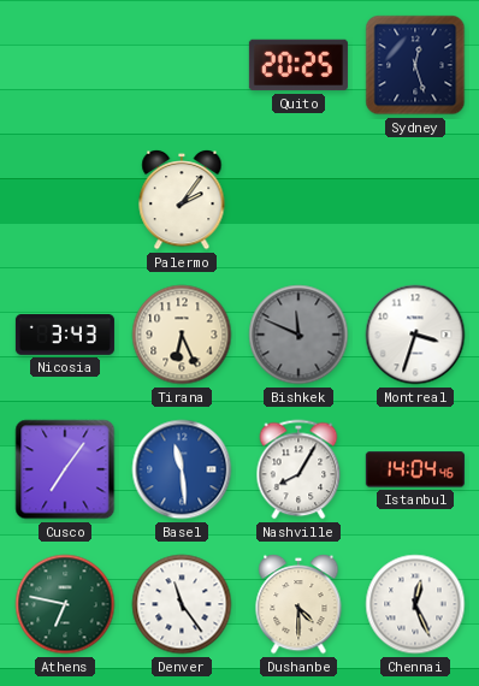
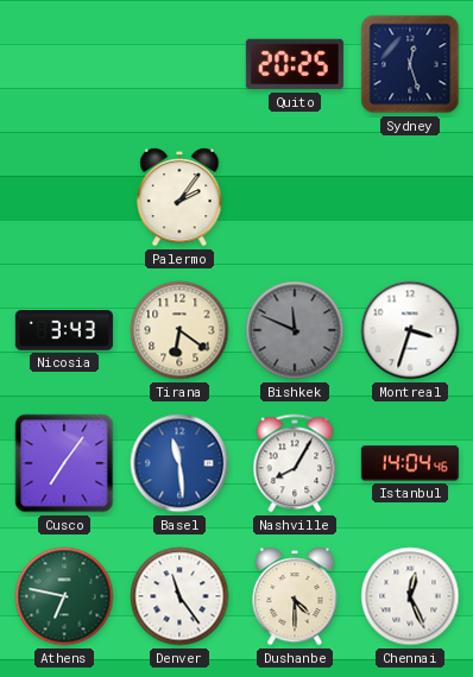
Tirana: 6:26 -> 6:21 (179, 330)
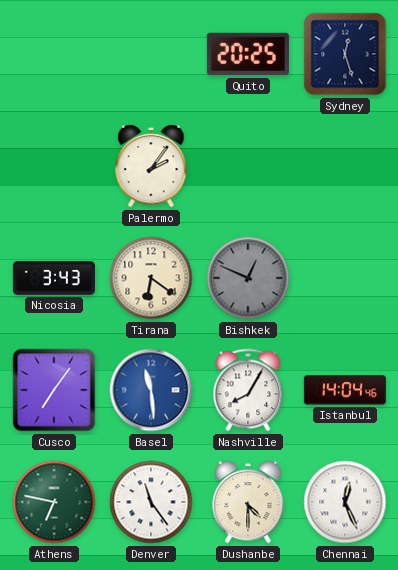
Bishkek: 11:49 -> 12:49 (248, 278)
Montreal: 3:33 -> none (410, 330)
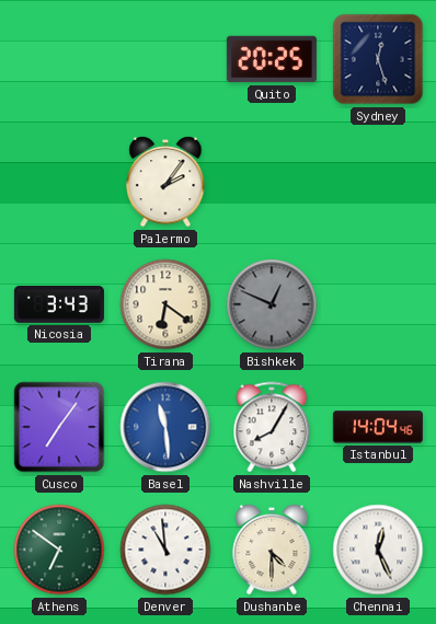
Athens: 6:47 -> 6:51 (59, 550)
Denver: 11:24 -> 10:59 (165, 550)
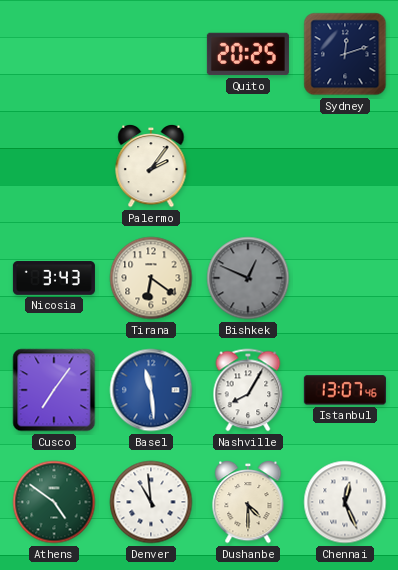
Sydney: 12:27 -> 12:12 (345, 54)
Istanbul: 14:04 -> 13:07 (345, 390)
Athens: 6:51 -> 4:51 (54, 502)
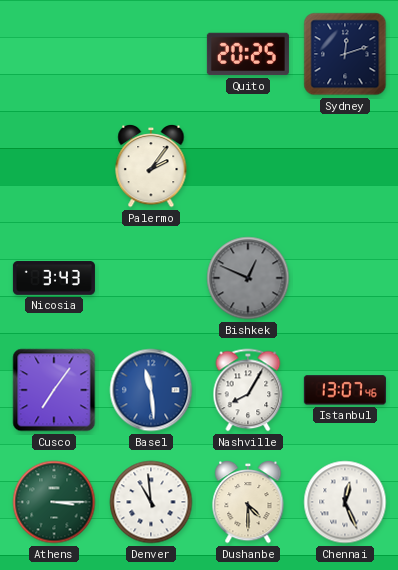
Tirana: 6:21 -> none (151, 278)
Athens: 4:51 -> 3:15 (54, 502)
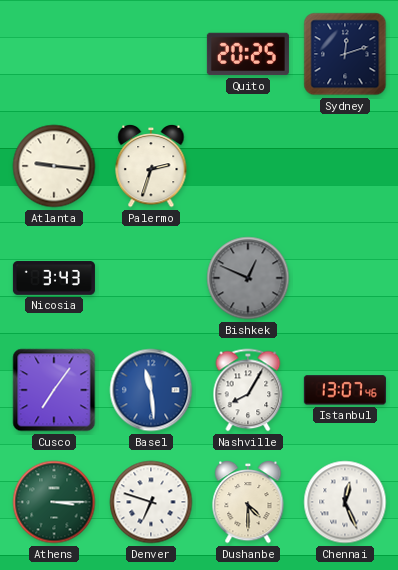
Atlanta: none -> 9:16 (54, 166)
Palermo: 2:06 -> 2:33 (151, 166)
Denver: 10:59 -> 6:48 (151, 502)
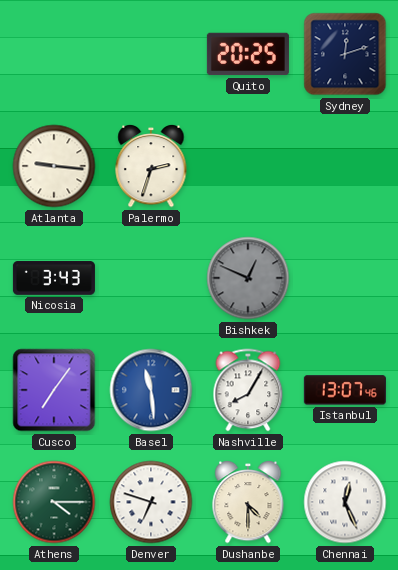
Athens: 3:15 -> 4:15 (54, 502)
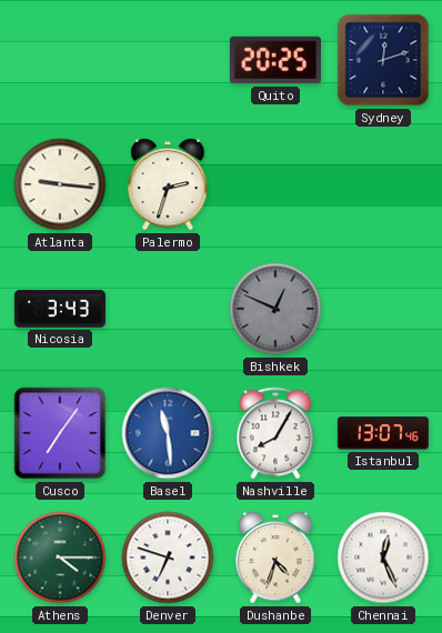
Dushanbe: 4:30 -> 4:33 (275, 557)
